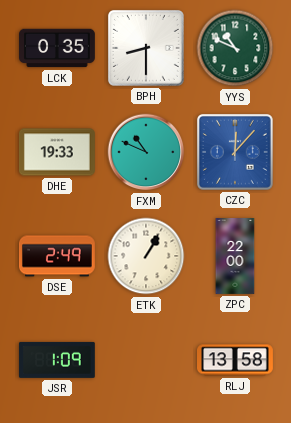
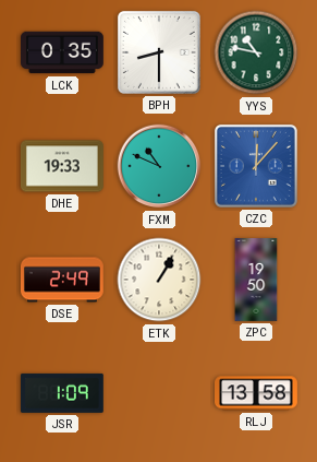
YYS: 10:49 -> 10:47 (256, 52)
ZPC: 22:00 -> 19:50 (256, 281)
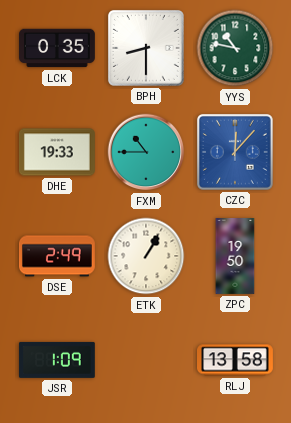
FXM: 10:49 -> 10:45 (146, 152)
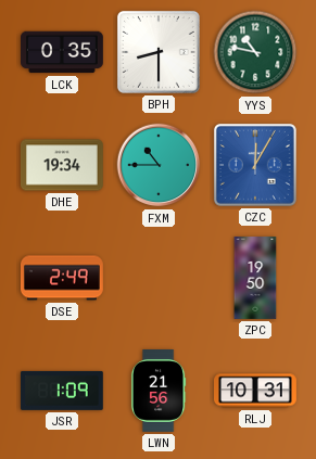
DHE: 19:33 -> 19:34 (63, 165)
CZC: 12:07 -> 12:05 (255, 165)
ETK: 1:05 -> none (146, 256)
LWN: none -> 21:56 (159, 392)
RLJ: 13:58 -> 10:31 (256, 391)
